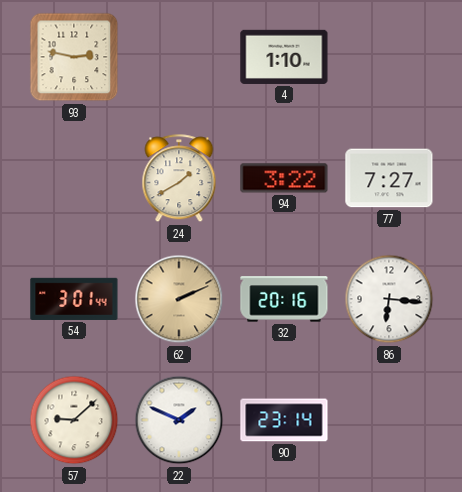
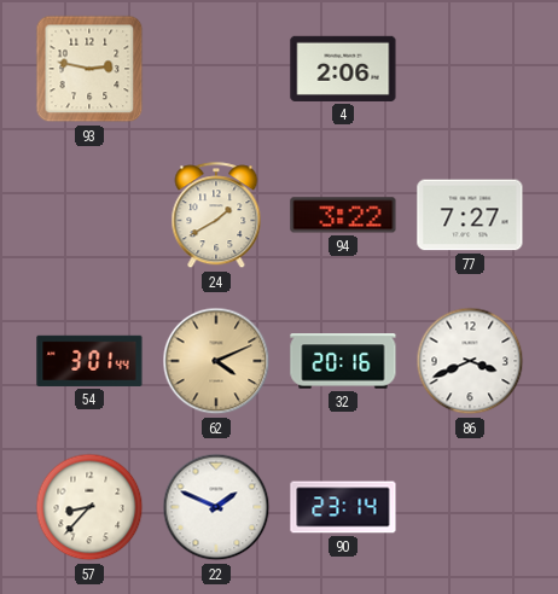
4: 1:10 -> 2:06 (343, 69)
62: 2:11 -> 4:11 (216, 361)
86: 6:16 -> 3:41 (470, 361)
57: 9:08 -> 8:37 (89, 507)
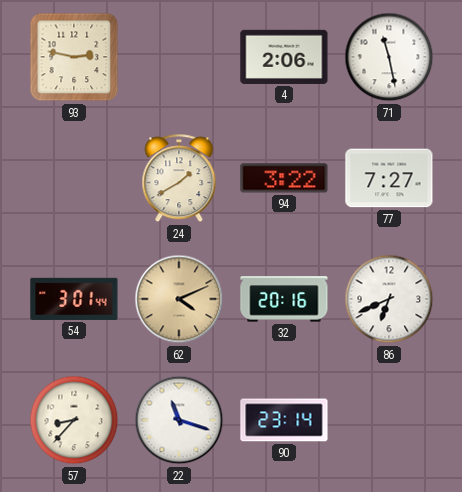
71: none -> 11:28 (389, 57)
86: 3:41 -> 6:41 (389, 299)
22: 1:49 -> 11:18 (179, 420)
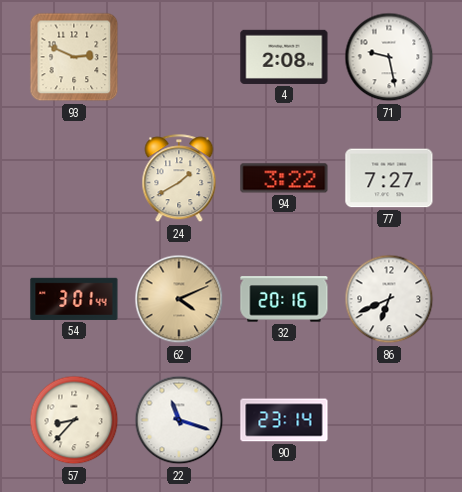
93: 2:47 -> 2:49 (74, 57)
4: 2:06 -> 2:08 (284, 57)
71: 11:28 -> 9:28 (389, 57)
